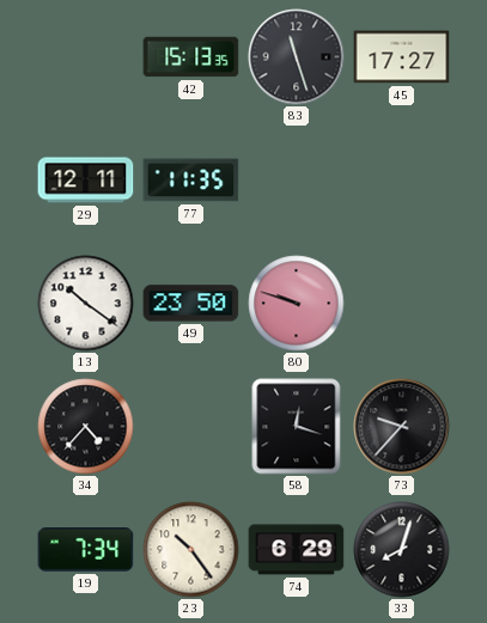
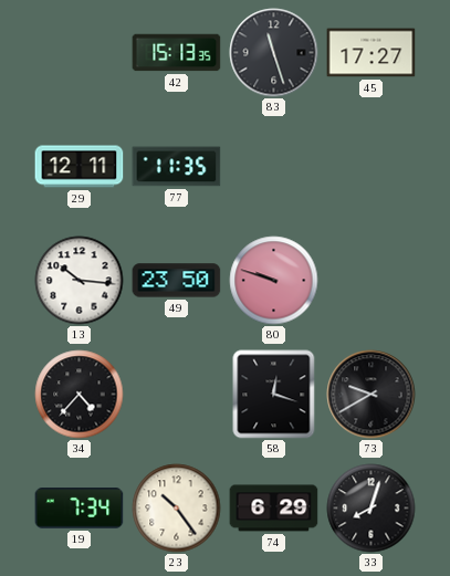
13: 10:21 -> 10:16 (80, 281)
73: 9:37 -> 9:40 (371, 395)
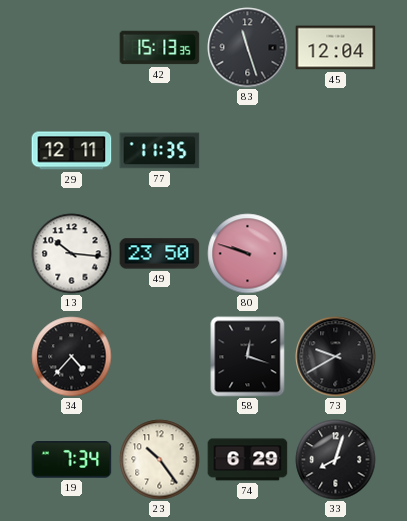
45: 17:27 -> 12:04 (336, 48)
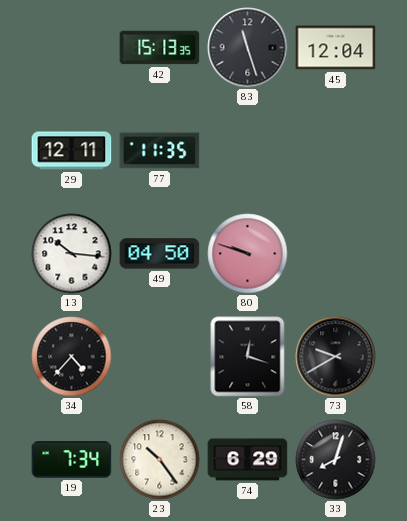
49: 23:50 -> 04:50 (160, 254)
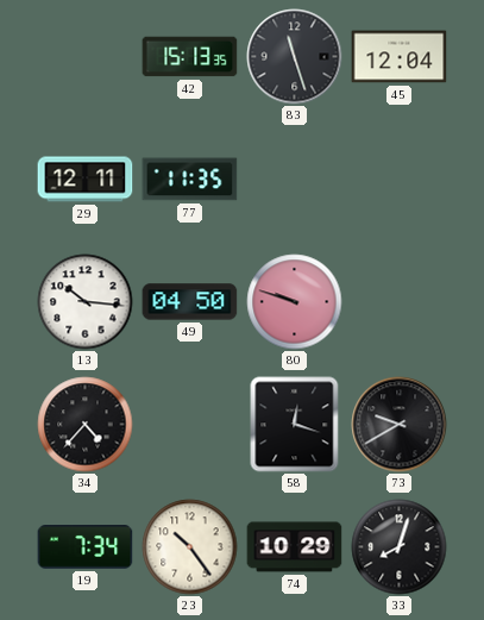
74: 6:29 -> 10:29 (295, 547)
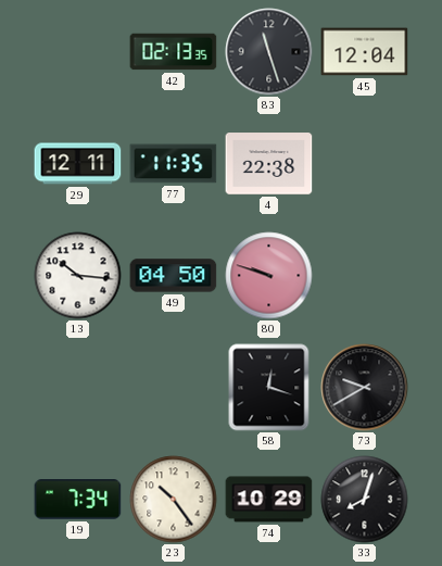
42: 15:13 -> 02:13 (174, 52)
4: none -> 22:38 (269, 164)
34: 4:37 -> none (86, 425)
